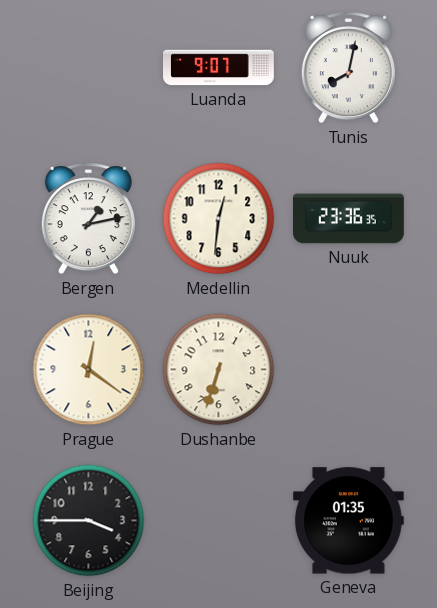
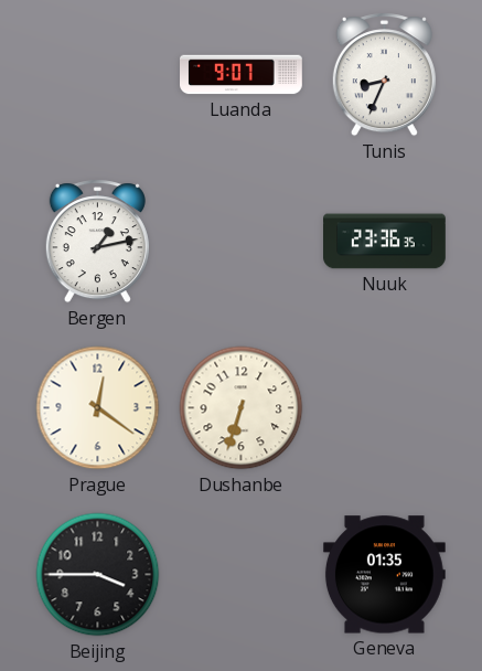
Tunis: 8:02 -> 8:34 (384, 75)
Medellin: 12:31 -> none (219, 219)
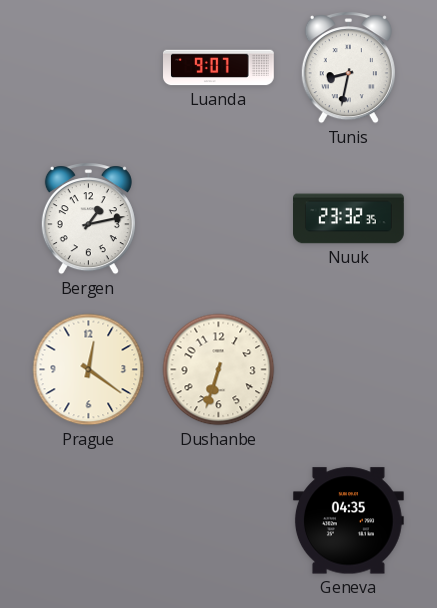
Tunis: 8:34 -> 8:32 (348, 68)
Nuuk: 23:36 -> 23:32 (349, 219)
Beijing: 3:45 -> none (98, 575)
Geneva: 01:35 -> 04:35 (348, 521)
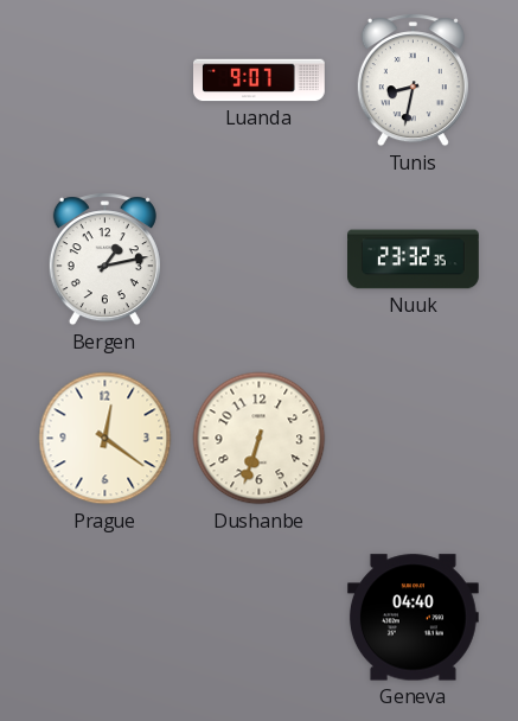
Geneva: 04:35 -> 04:40 (413, 618)
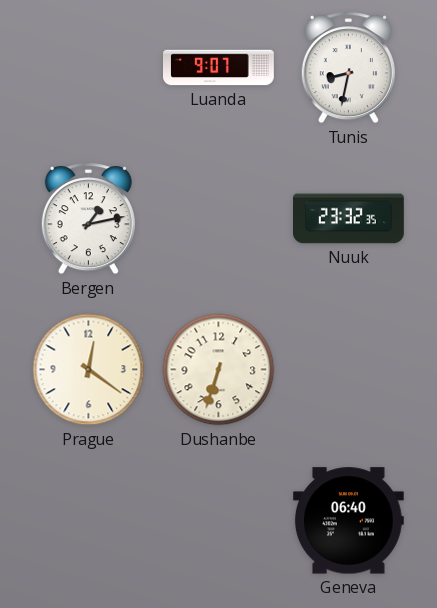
Geneva: 04:40 -> 06:40 (348, 521)
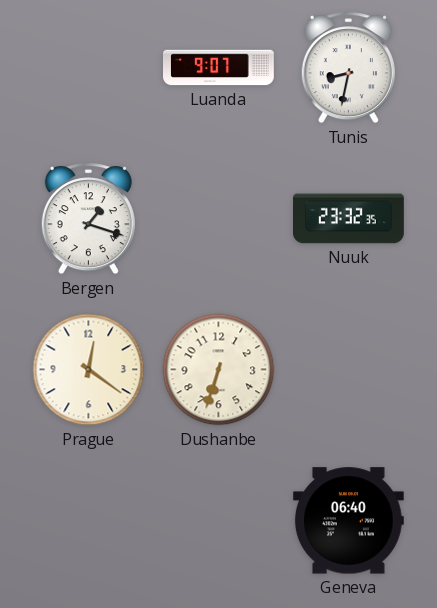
Bergen: 1:13 -> 1:18 (88, 219)
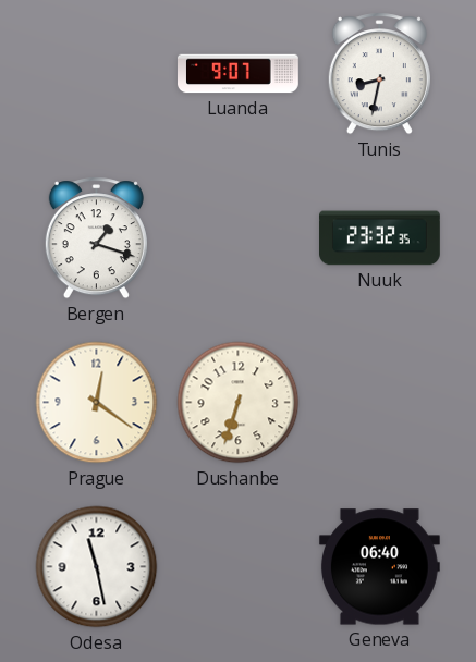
Odesa: none -> 11:28 (97, 567)
